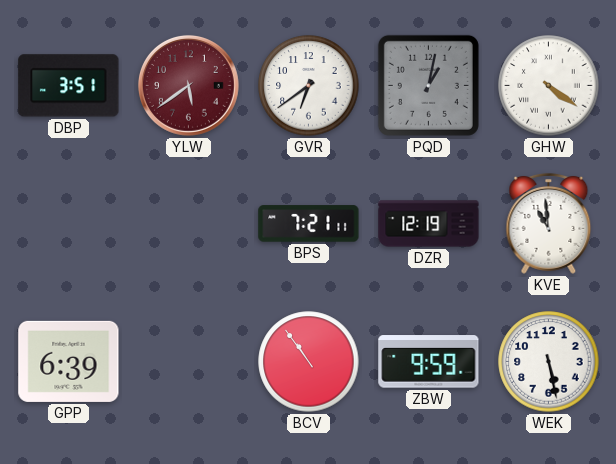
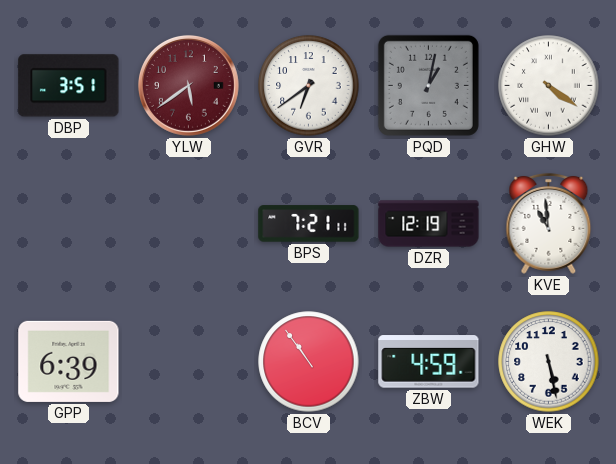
ZBW: 9:59 -> 4:59 (429, 362)
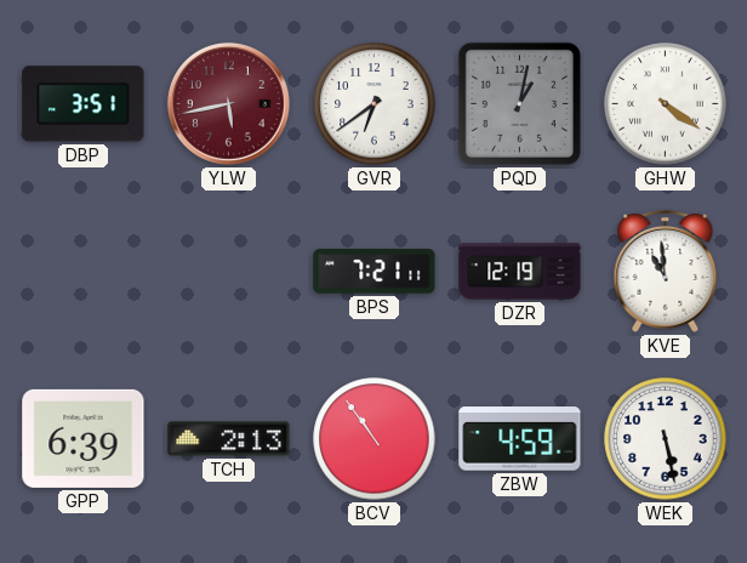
YLW: 5:39 -> 5:43 (228, 103)
TCH: none -> 2:13 (229, 439)
